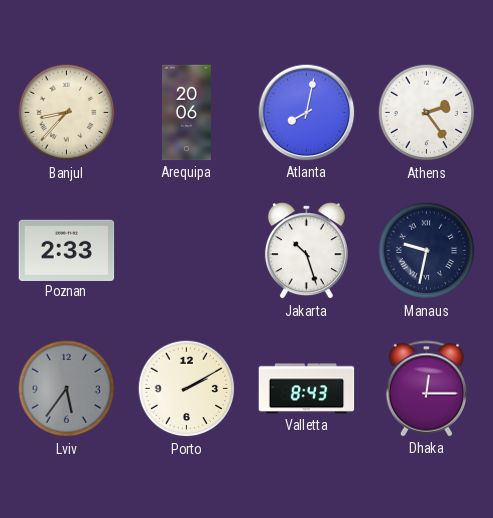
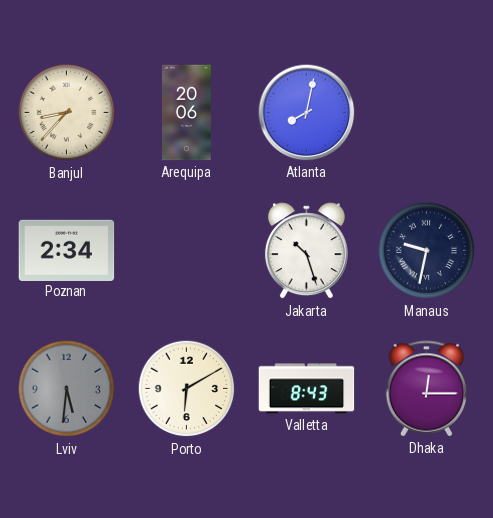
Athens: 2:24 -> none (427, 113)
Poznan: 2:33 -> 2:34 (67, 250)
Lviv: 5:36 -> 5:31 (67, 389)
Porto: 2:10 -> 6:10 (187, 389)
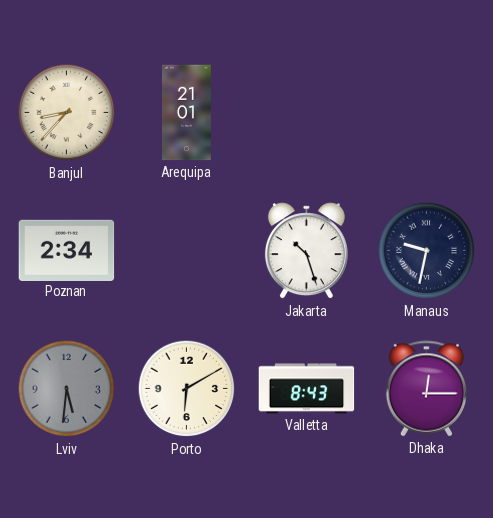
Arequipa: 20:06 -> 21:01 (186, 113)
Atlanta: 8:02 -> none (307, 113)
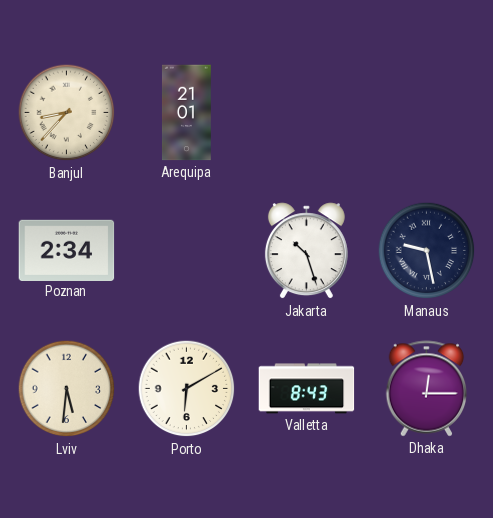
Manaus: 9:32 -> 9:28 (427, 251)
Lviv dial: grey -> cream (67, 389)
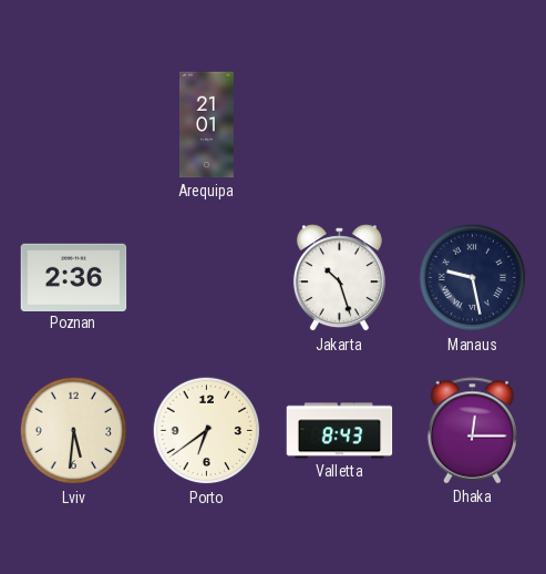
Banjul: 8:37 -> none (67, 113)
Poznan: 2:34 -> 2:36 (74, 277)
Porto: 6:10 -> 6:39 (207, 431)
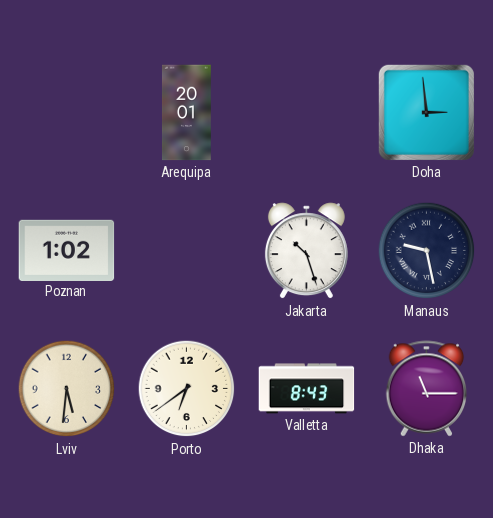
Arequipa: 21:01 -> 20:01 (186, 113)
Doha: none -> 2:59 (426, 112)
Poznan: 2:36 -> 1:02 (67, 250)
Dhaka: 12:15 -> 11:15 (427, 389)
